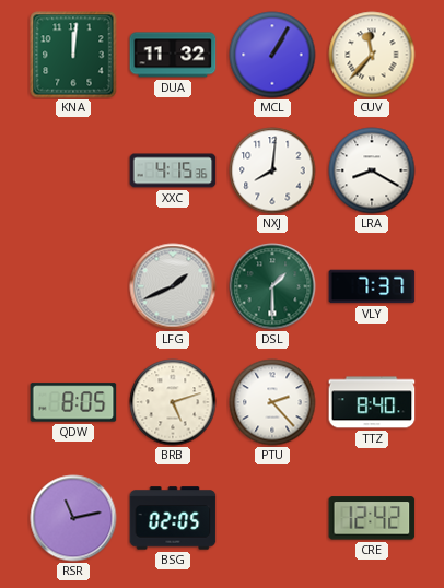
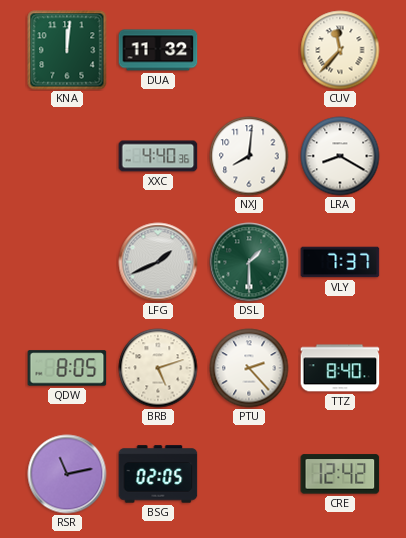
MCL: 1:05 -> none (272, 55)
XXC: 4:15 -> 4:40 (158, 156)
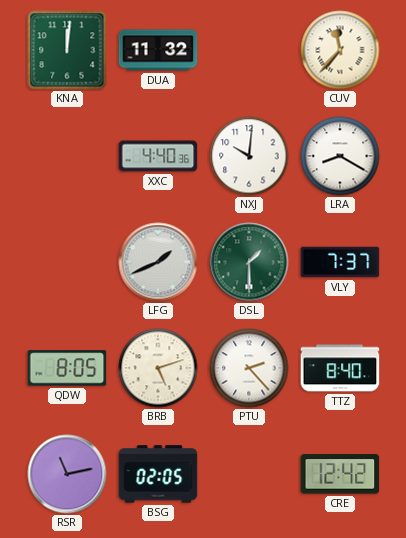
NXJ: 8:01 -> 10:01 (249, 156)
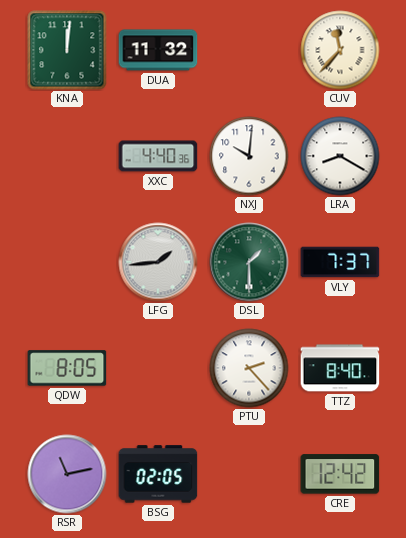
LFG: 1:41 -> 1:44 (158, 262)
BRB: 5:12 -> none (158, 368)
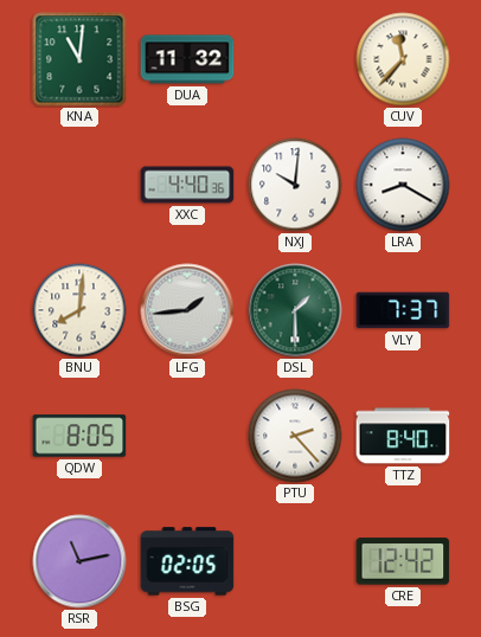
KNA: 12:01 -> 11:01 (79, 59)
BNU: none -> 8:01 (79, 310)
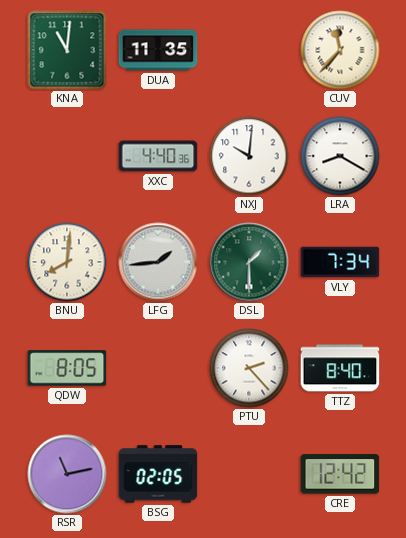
DUA: 11:32 -> 11:35 (158, 50)
VLY: 7:37 -> 7:34 (340, 262)
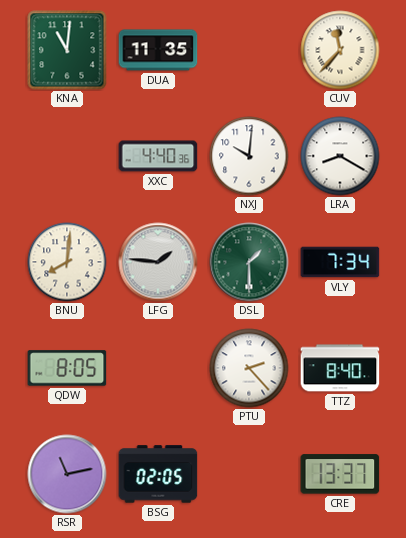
LFG: 1:44 -> 1:46 (158, 262)
CRE: 12:42 -> 13:37 (340, 474)
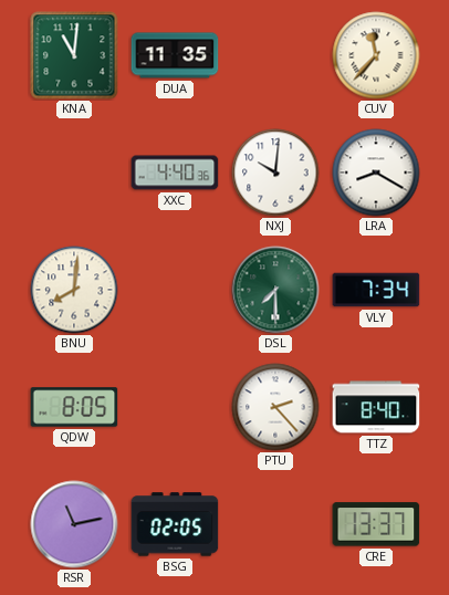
LFG: 1:46 -> none (158, 262)
DSL: 1:30 -> 7:30 (275, 290)
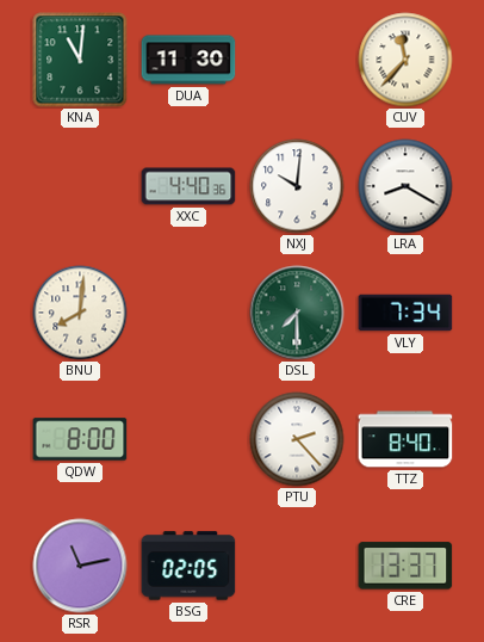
DUA: 11:35 -> 11:30 (188, 60)
QDW: 8:05 -> 8:00 (80, 439)
